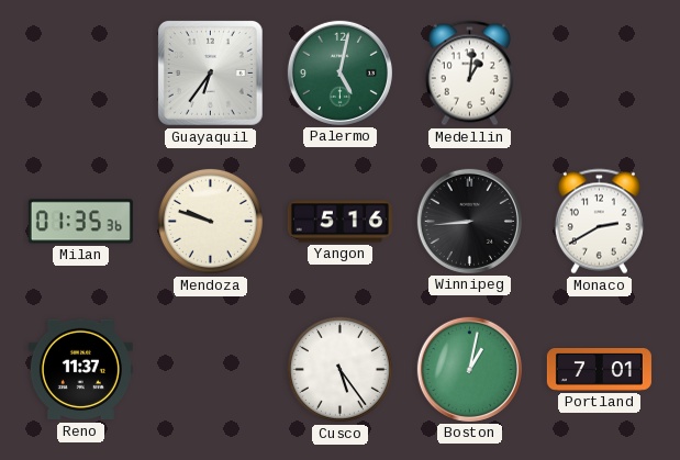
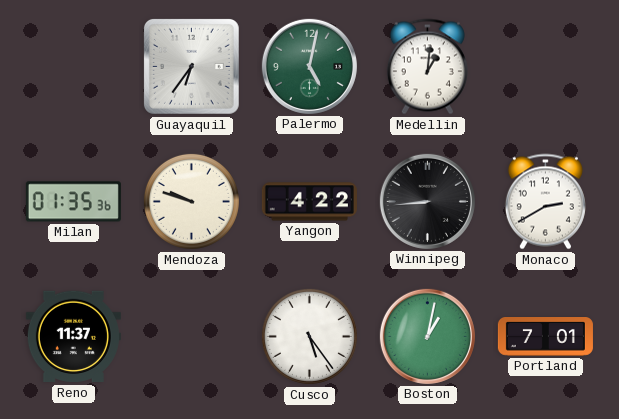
Yangon: 5:16 -> 4:22 (309, 202)
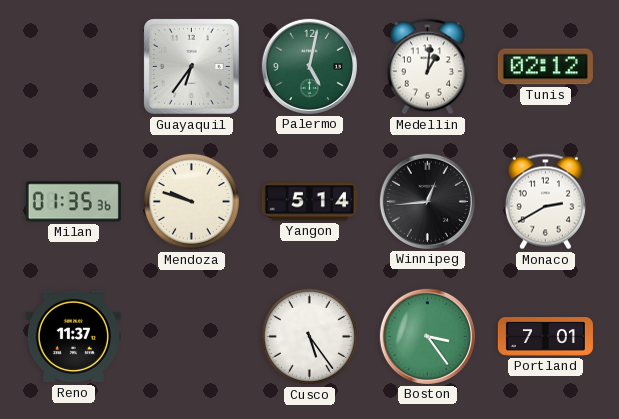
Tunis: none -> 02:12 (545, 67)
Yangon: 4:22 -> 5:14 (309, 202)
Winnipeg: 8:44 -> 12:44 (427, 201)
Boston: 1:02 -> 3:24 (427, 336)
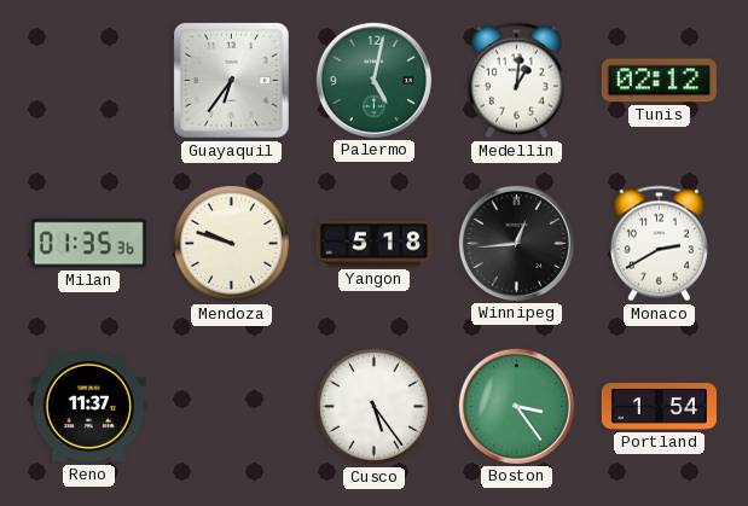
Yangon: 5:14 -> 5:18 (373, 244)
Portland: 7:01 -> 1:54 (659, 407)
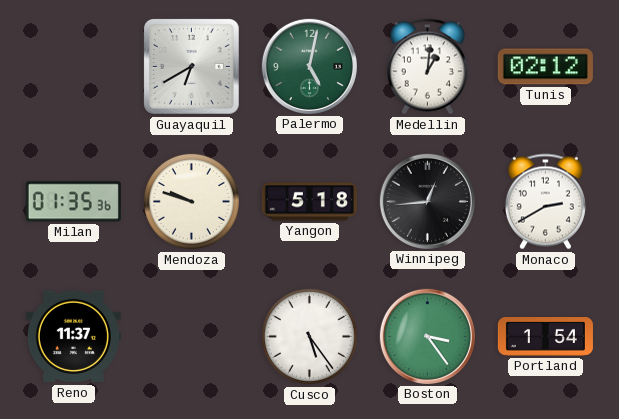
Guayaquil: 6:36 -> 6:40 (191, 66)
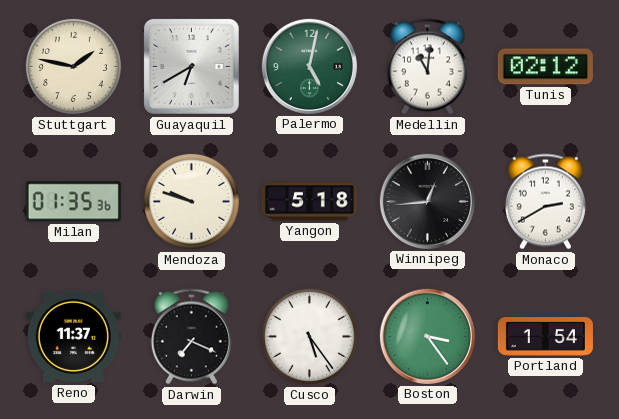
Stuttgart: none -> 1:47 (73, 66)
Medellin: 1:01 -> 11:01 (427, 67)
Darwin: none -> 7:19 (191, 337)
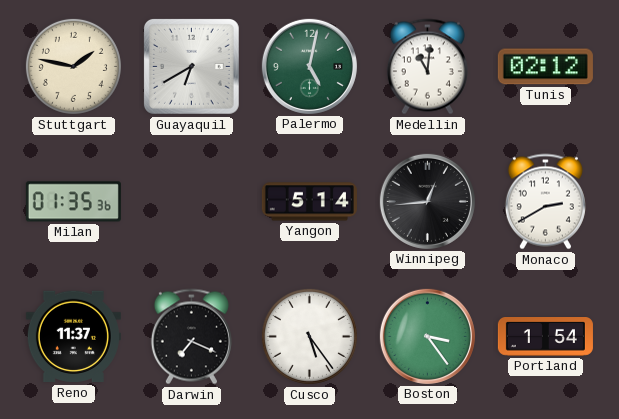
Mendoza: 9:48 -> none (191, 201)
Yangon: 5:18 -> 5:14 (309, 202)
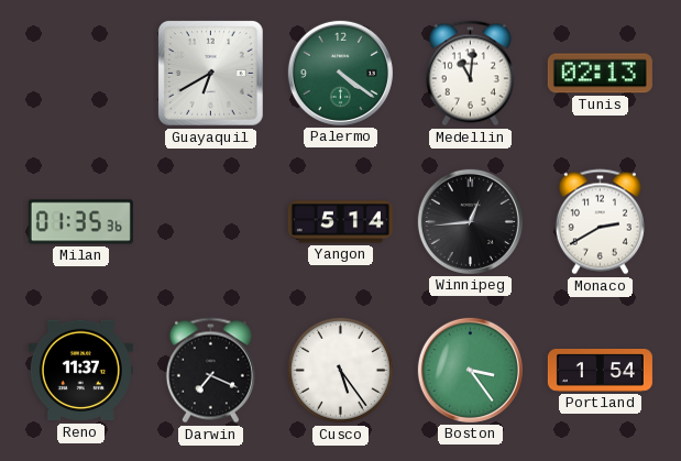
Stuttgart: 1:47 -> none (73, 66)
Palermo: 5:02 -> 4:21 (340, 73)
Tunis: 02:12 -> 02:13 (600, 74)
